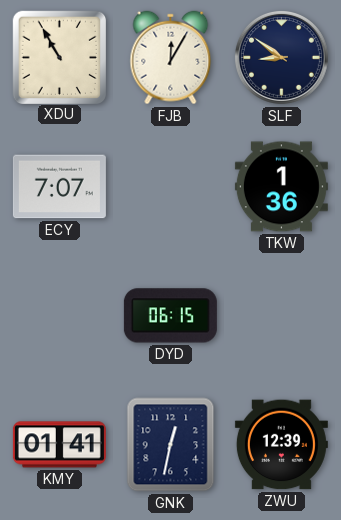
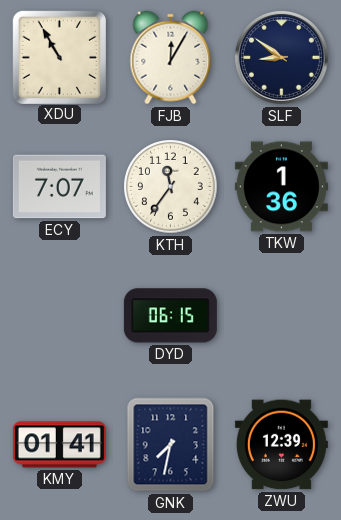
KTH: none -> 11:36 (171, 187)
GNK: 12:32 -> 7:32 (171, 445)
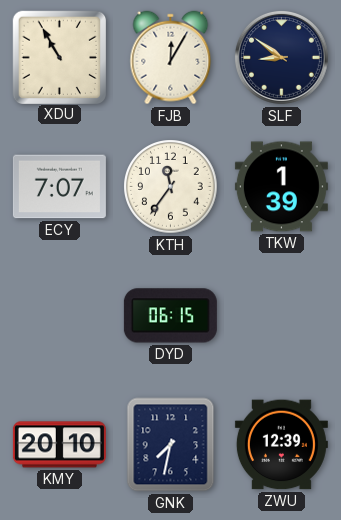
TKW: 1:36 -> 1:39 (281, 187)
KMY: 01:41 -> 20:10 (59, 445)
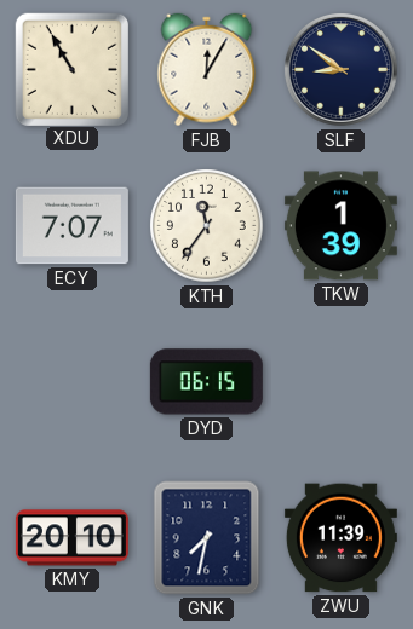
ZWU: 12:39 -> 11:39 (340, 538)
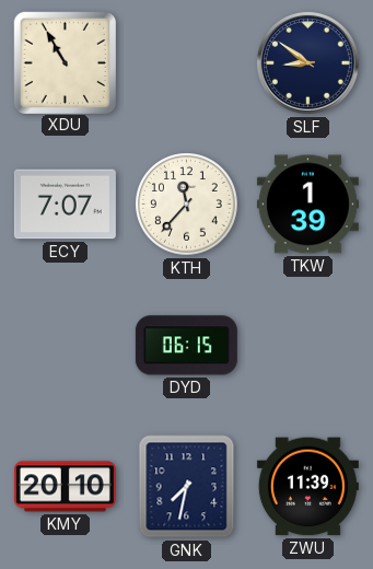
FJB: 12:05 -> none (207, 70)
KTH: 11:36 -> 11:37 (187, 205)
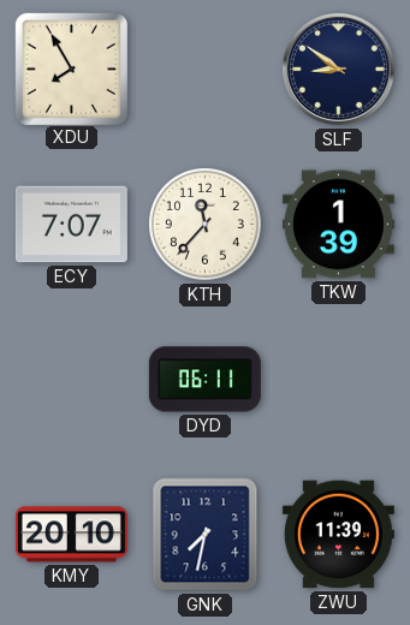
XDU: 10:55 -> 7:55 (71, 69)
DYD: 06:15 -> 06:11 (204, 380)
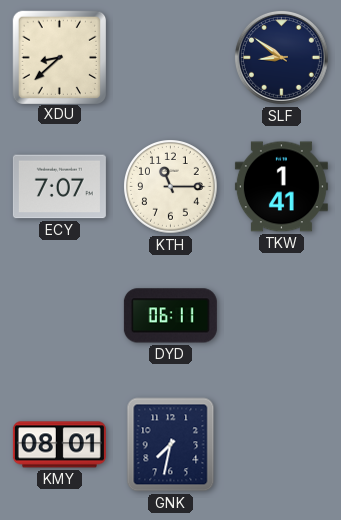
XDU: 7:55 -> 8:38 (59, 57)
KTH: 11:37 -> 11:15 (171, 187)
TKW: 1:39 -> 1:41 (281, 187)
KMY: 20:10 -> 08:01 (59, 445)
ZWU: 11:39 -> none (338, 535)
